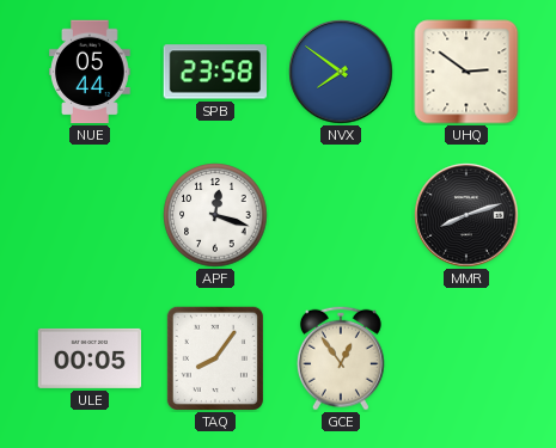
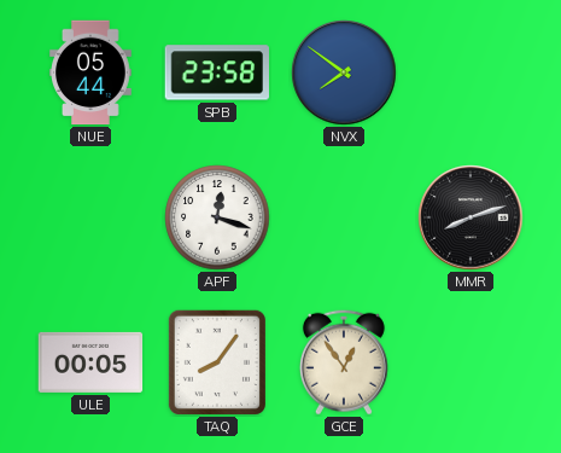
UHQ: 2:51 -> none (466, 72)
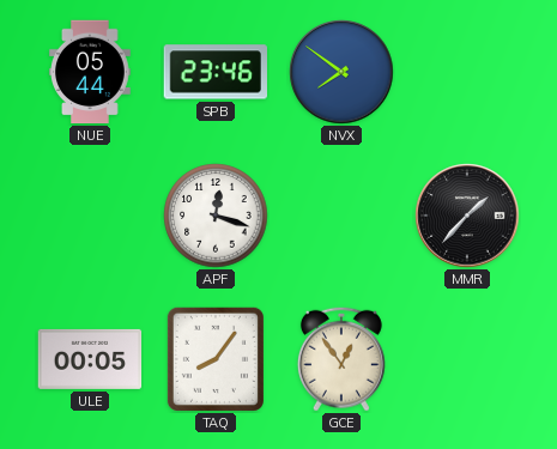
SPB: 23:58 -> 23:46 (214, 72)
MMR: 8:12 -> 1:37 (467, 216)
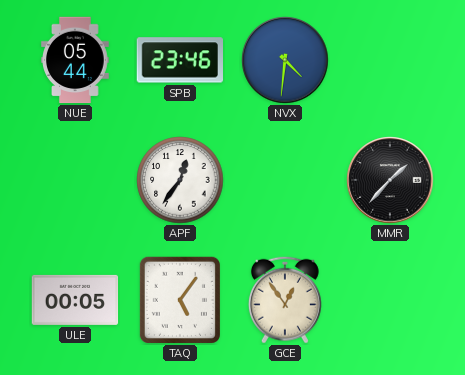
NVX: 7:51 -> 4:31 (285, 60)
APF: 12:18 -> 12:36 (180, 180)
TAQ: 8:06 -> 5:06 (180, 300)
